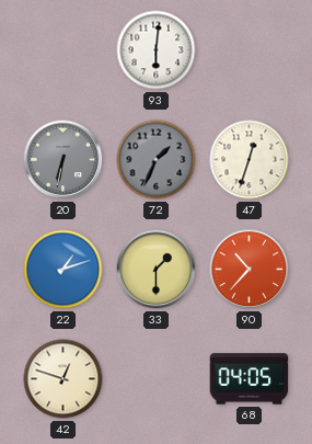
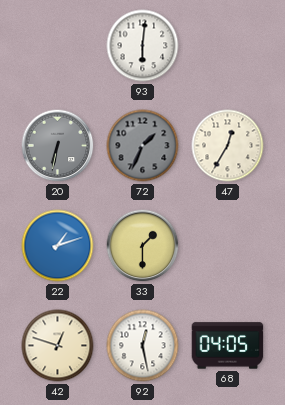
47: 12:33 -> 12:35 (228, 146)
90: 10:37 -> none (250, 270)
92: none -> 12:28 (143, 346)
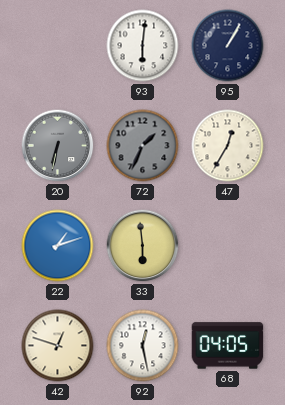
95: none -> 1:05 (228, 46)
33: 1:30 -> 5:59 (143, 246)
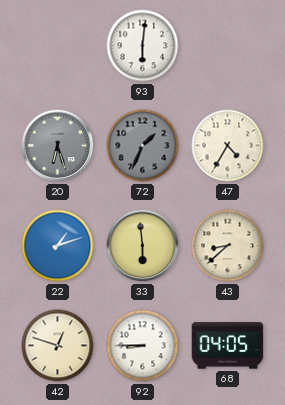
95: 1:05 -> none (228, 46)
20: 6:32 -> 6:27 (58, 146)
47: 12:35 -> 4:35 (228, 146)
43: none -> 8:38 (228, 246)
92: 12:28 -> 8:45 (143, 346)
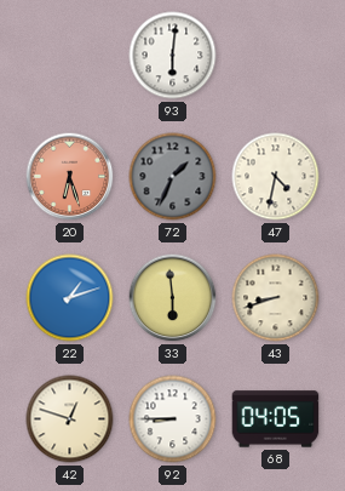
20 dial: grey -> salmon (70, 177)
47: 4:35 -> 4:32 (276, 177)
43: 8:38 -> 8:42 (276, 298)
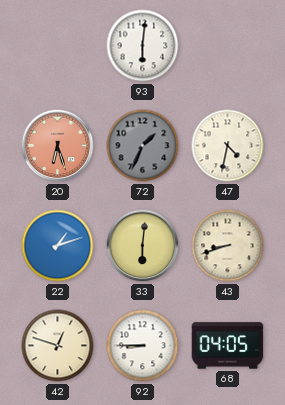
33: 5:59 -> 6:01 (143, 246)
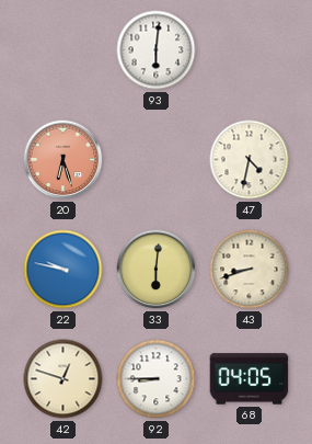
72: 1:34 -> none (143, 146)
22: 1:12 -> 9:47 (63, 270)
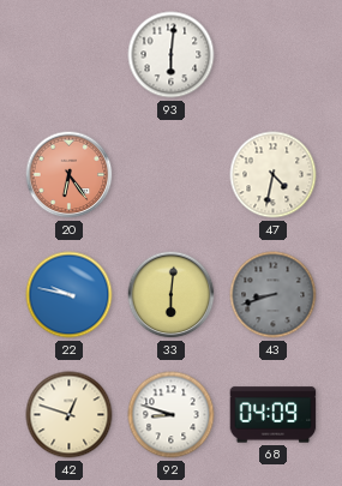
20: 6:27 -> 6:24 (70, 175)
43 dial: cream -> grey (274, 295)
92: 8:45 -> 8:48 (172, 415)
68: 04:05 -> 04:09 (274, 415)
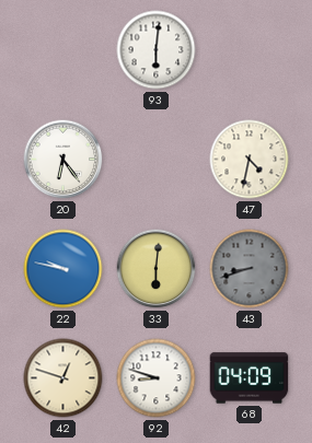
20 dial: salmon -> white (63, 160)
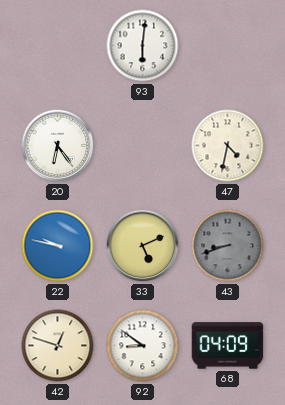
33: 6:01 -> 5:11 (143, 246)
92: 8:48 -> 8:51 (143, 346)
